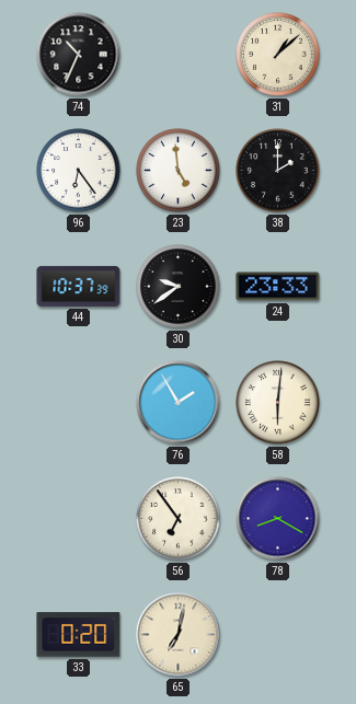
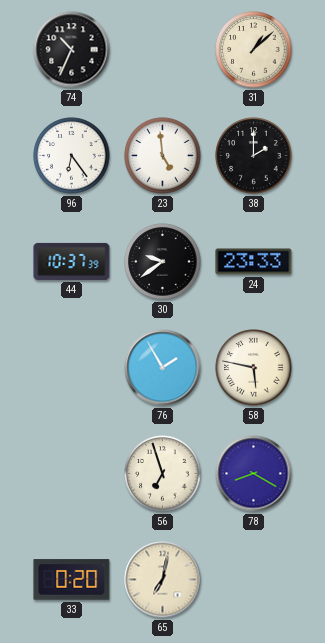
58: 6:01 -> 5:47 (254, 368)
56: 6:54 -> 6:57 (163, 474)
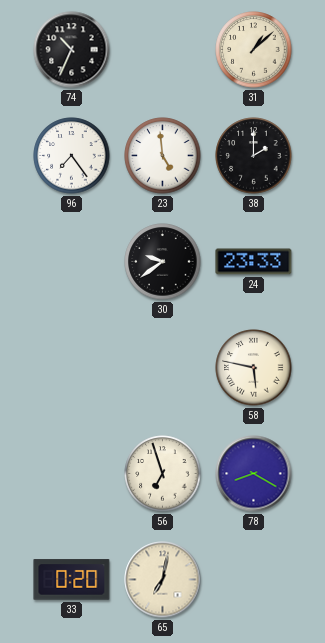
96: 6:24 -> 7:24 (72, 156)
44: 10:37 -> none (72, 261)
76: 1:55 -> none (163, 368)
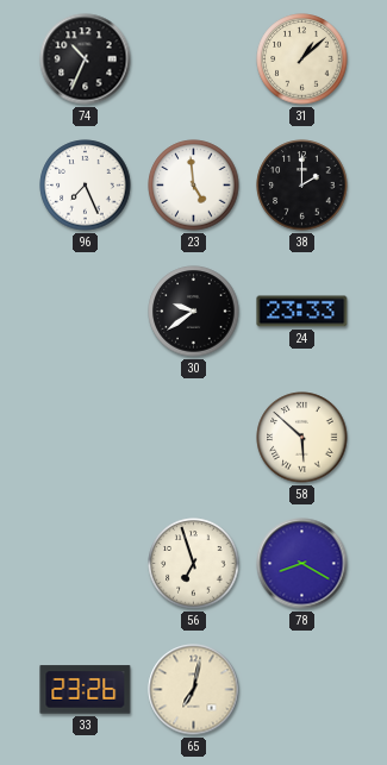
96: 7:24 -> 7:26 (86, 186)
58: 5:47 -> 5:52 (302, 438)
33: 0:20 -> 23:26 (86, 690)
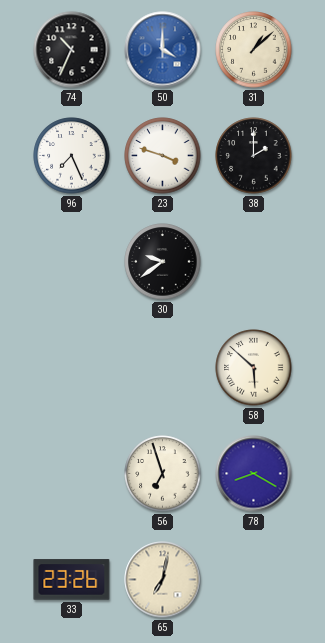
50: none -> 4:00 (163, 50)
23: 4:59 -> 3:48 (163, 156)
24: 23:33 -> none (302, 312)
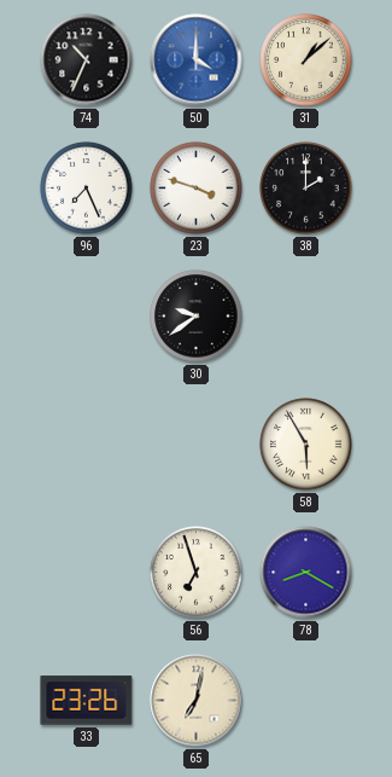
58: 5:52 -> 5:55 (306, 445)
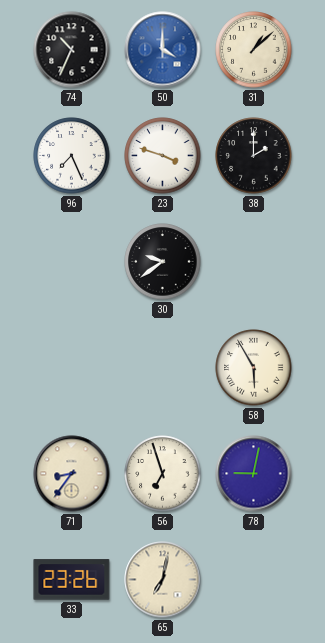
71: none -> 8:36 (72, 474)
78: 8:20 -> 9:02 (254, 474)
